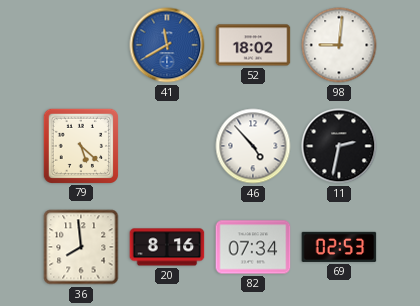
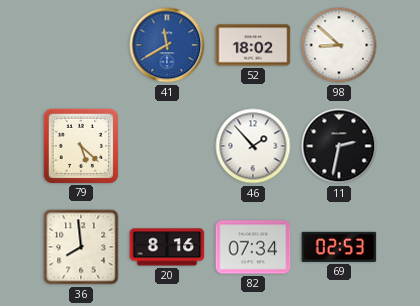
98: 9:01 -> 8:52 (339, 45)
46: 4:53 -> 1:53 (253, 146)
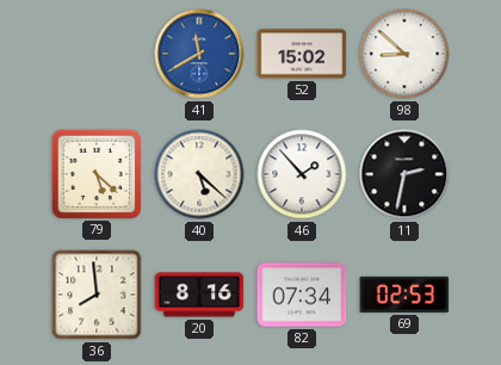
52: 18:02 -> 15:02 (302, 54)
40: none -> 5:22 (199, 174)
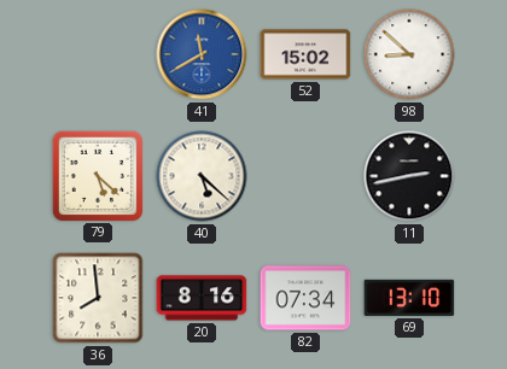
46: 1:53 -> none (302, 174)
11: 2:32 -> 2:43 (409, 176)
69: 02:53 -> 13:10 (409, 298)
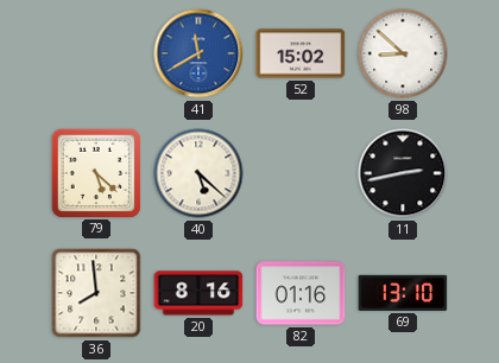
82: 07:34 -> 01:16 (301, 293)
